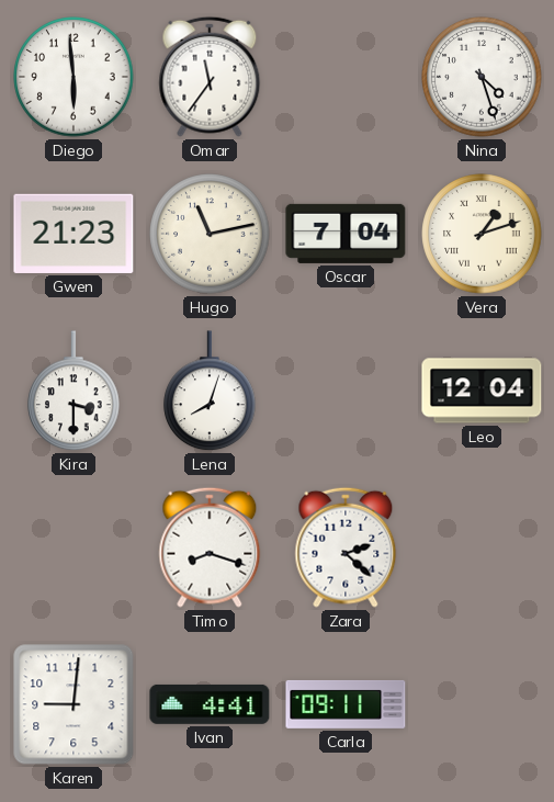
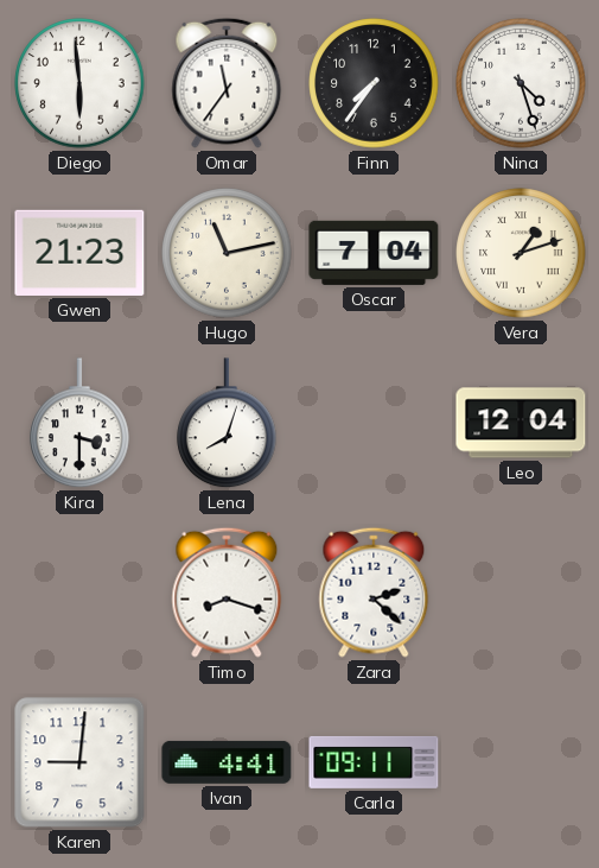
Finn: none -> 7:36 (374, 83)
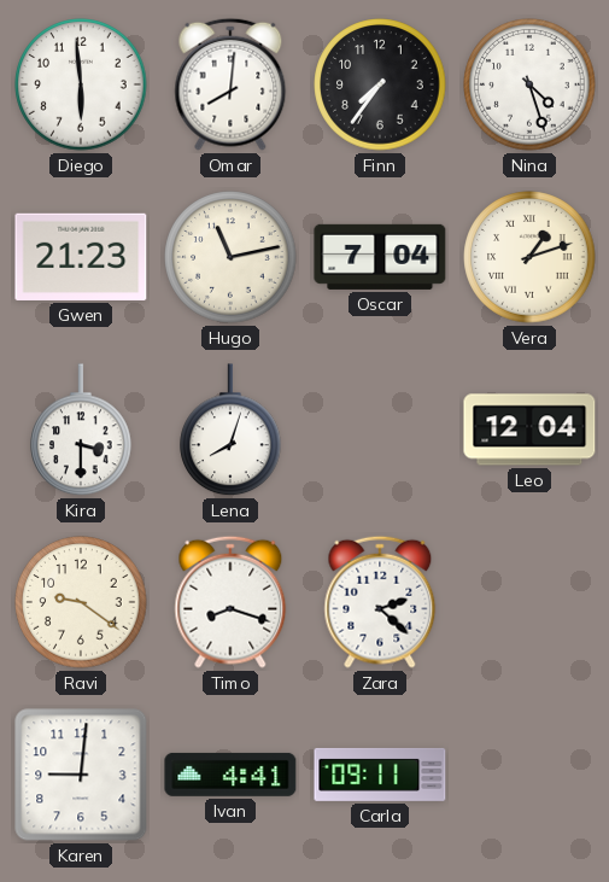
Omar: 11:36 -> 8:01 (230, 84)
Ravi: none -> 9:21 (81, 602)
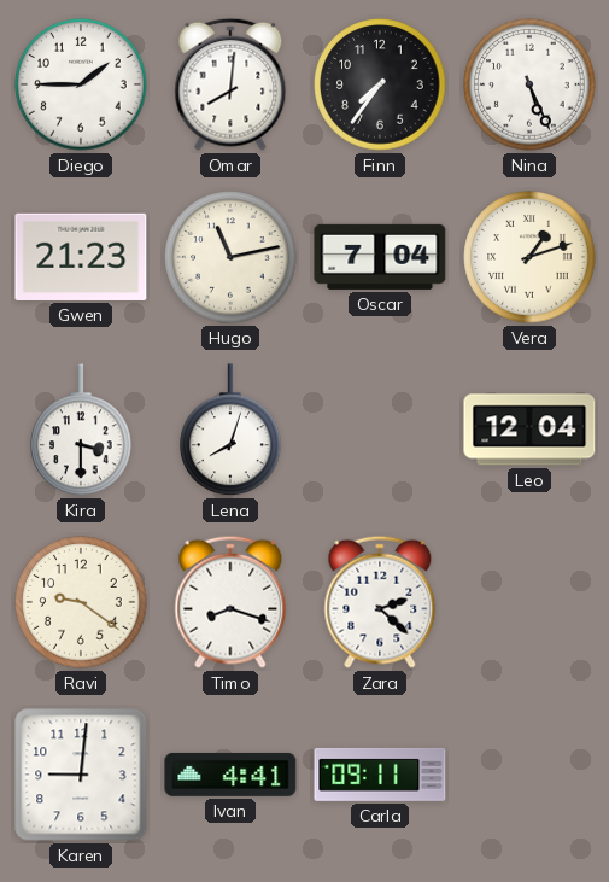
Diego: 5:59 -> 1:45 (81, 84)
Nina: 4:27 -> 5:26 (529, 84)
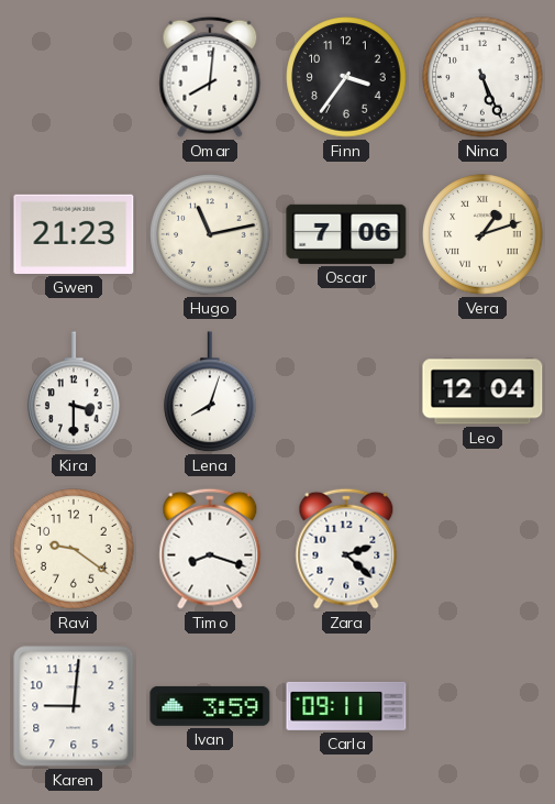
Diego: 1:45 -> none (81, 84)
Finn: 7:36 -> 3:36 (346, 77)
Oscar: 7:04 -> 7:06 (346, 234)
Ivan: 4:41 -> 3:59 (210, 706)
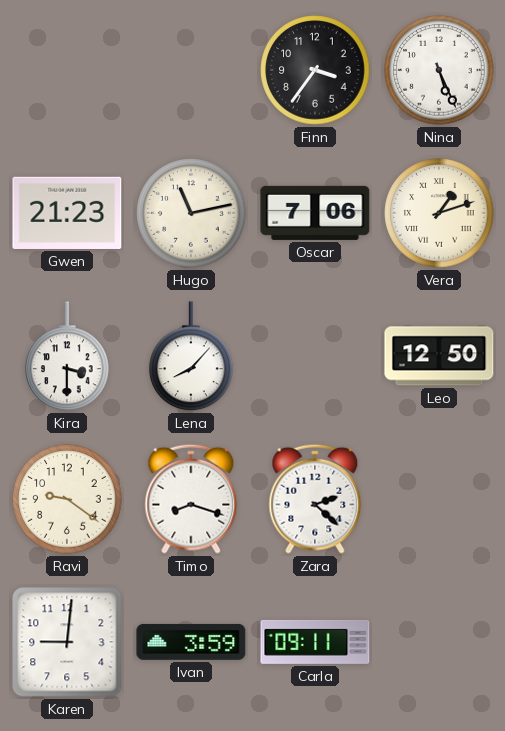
Omar: 8:01 -> none (210, 77)
Lena: 8:03 -> 8:07 (191, 357)
Leo: 12:04 -> 12:50 (439, 356)
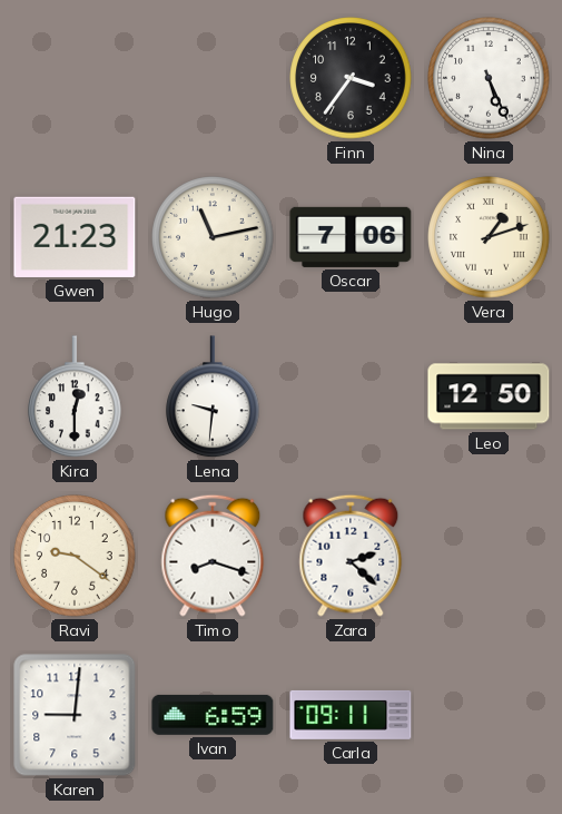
Kira: 3:30 -> 12:30 (75, 398)
Lena: 8:07 -> 9:31 (213, 398)
Ivan: 3:59 -> 6:59 (213, 715)
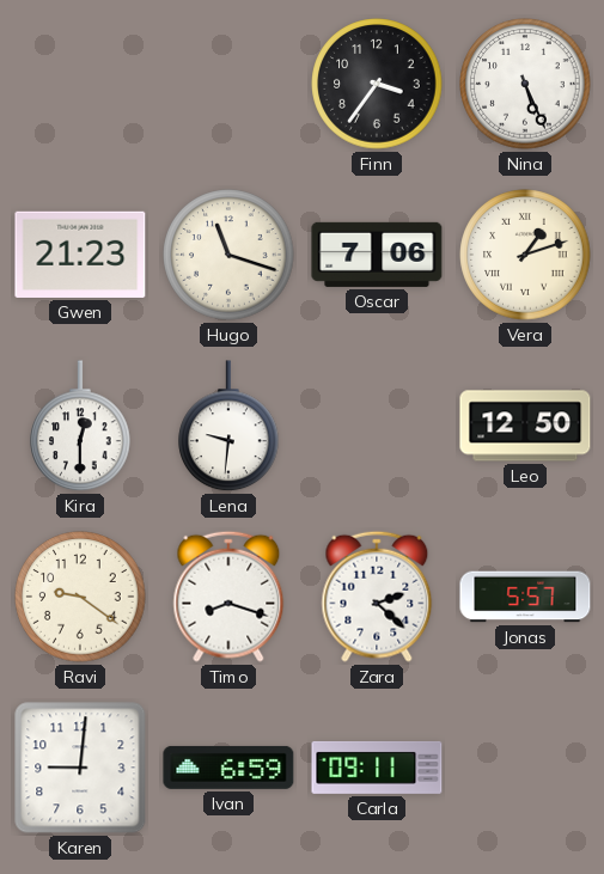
Hugo: 11:13 -> 11:18 (228, 255)
Jonas: none -> 5:57 (525, 597)
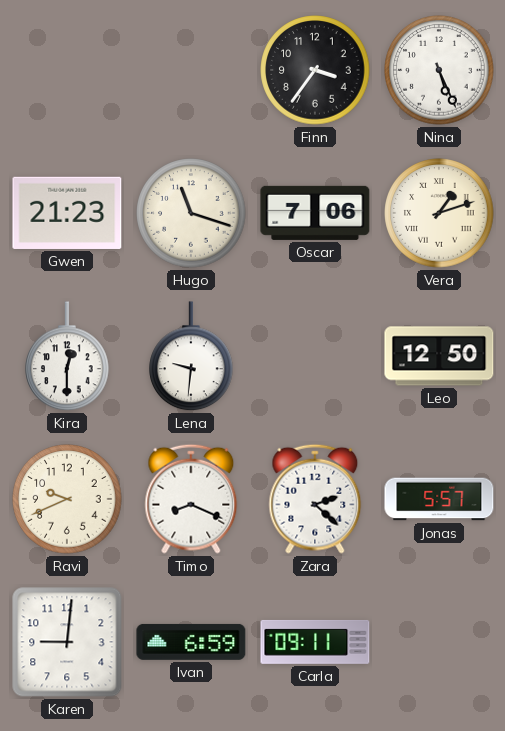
Ravi: 9:21 -> 9:41 (67, 499)
Timo: 8:18 -> 8:19 (191, 499)
